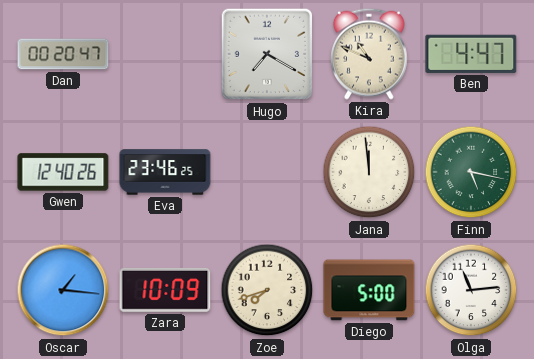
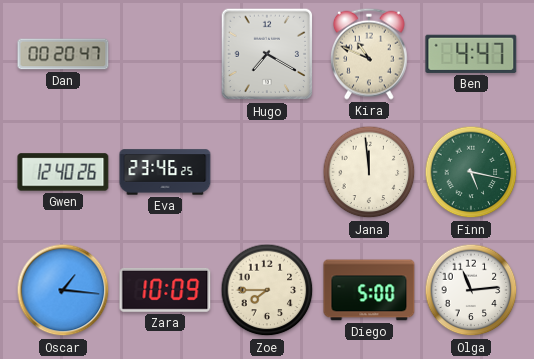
Zoe: 7:42 -> 7:45 (267, 290)
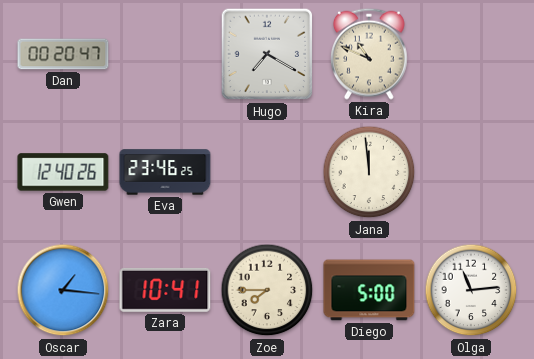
Ben: 4:47 -> none (471, 54)
Finn: 5:17 -> none (471, 172)
Zara: 10:09 -> 10:41 (165, 290)
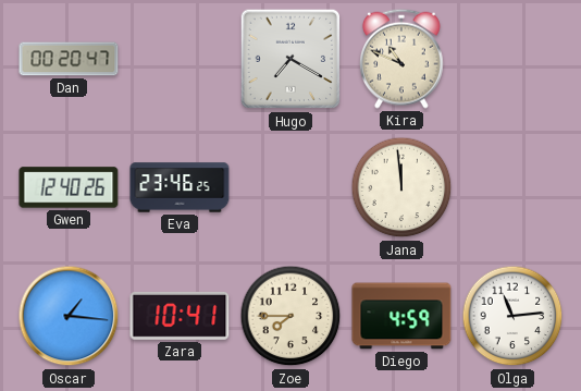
Diego: 5:00 -> 4:59 (401, 316)
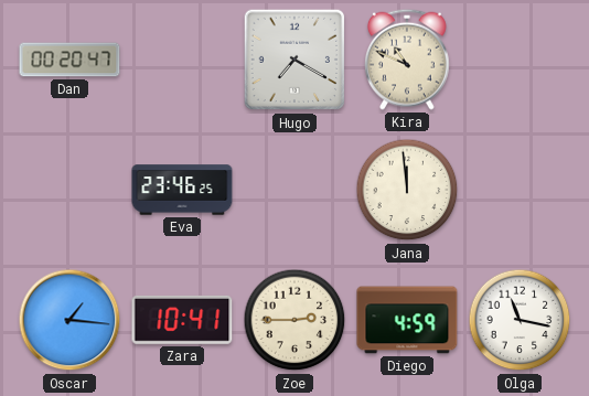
Gwen: 12:40 -> none (69, 187)
Zoe: 7:45 -> 2:45 (294, 320)
Olga: 11:14 -> 11:17 (520, 320)
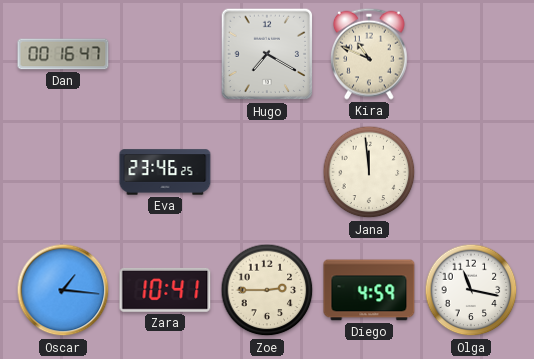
Dan: 00:20 -> 00:16 (63, 54)
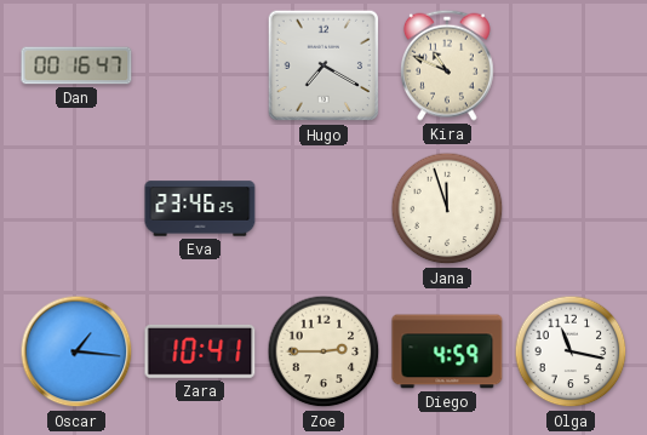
Jana: 11:59 -> 11:57 (447, 208)
